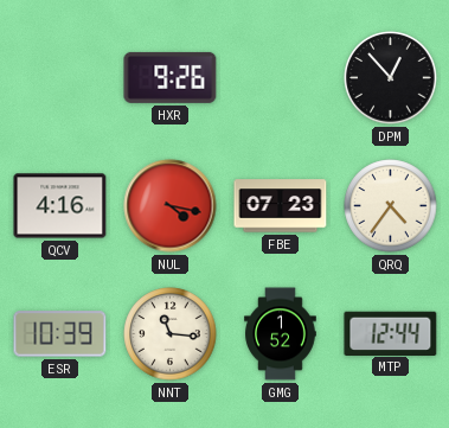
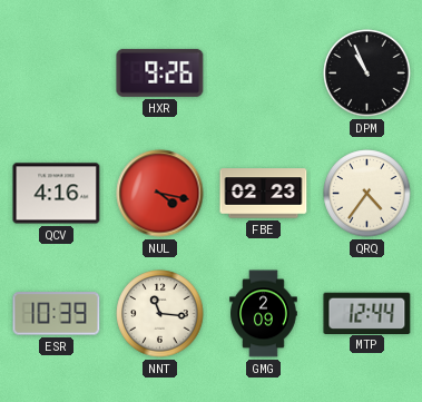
DPM: 12:53 -> 10:56 (367, 73)
FBE: 07:23 -> 02:23 (264, 194)
GMG: 1:52 -> 2:09 (264, 314)
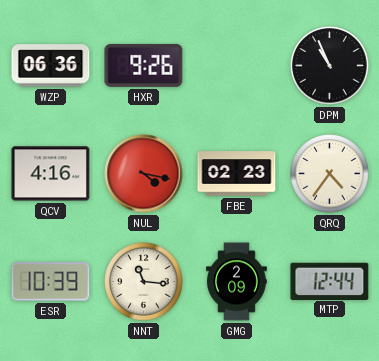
WZP: none -> 06:36 (51, 66)
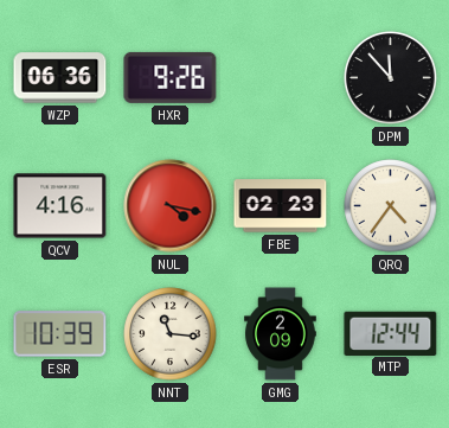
DPM: 10:56 -> 11:53 (391, 78)
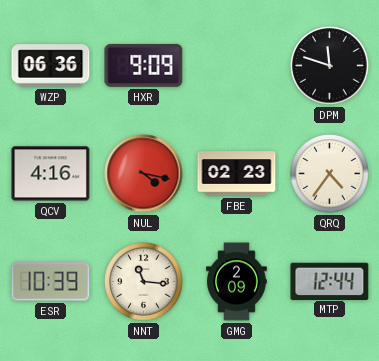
HXR: 9:26 -> 9:09 (144, 65)
DPM: 11:53 -> 11:48 (330, 66)
